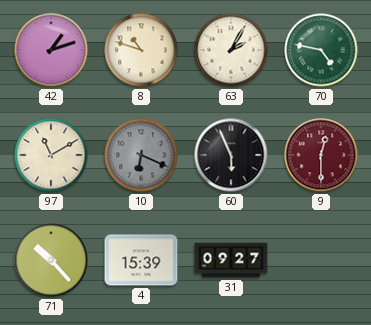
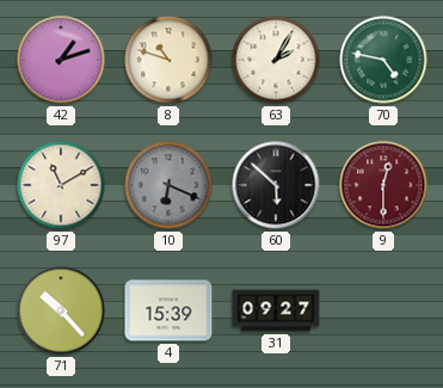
60: 5:56 -> 5:52 (276, 185)
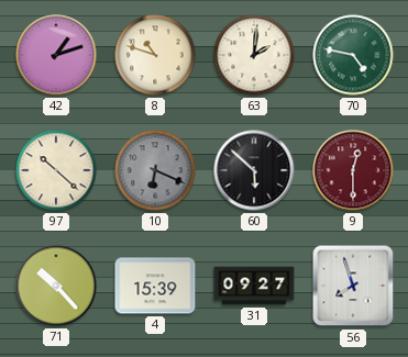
63: 2:05 -> 2:01 (254, 55)
97: 11:10 -> 10:22 (56, 170)
56: none -> 7:57 (353, 286)
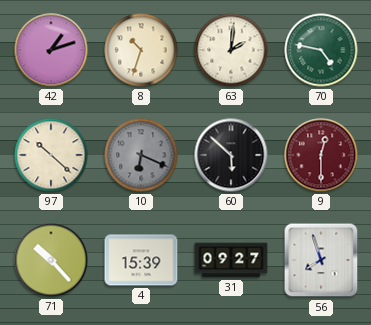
8: 10:48 -> 10:33 (141, 50)
